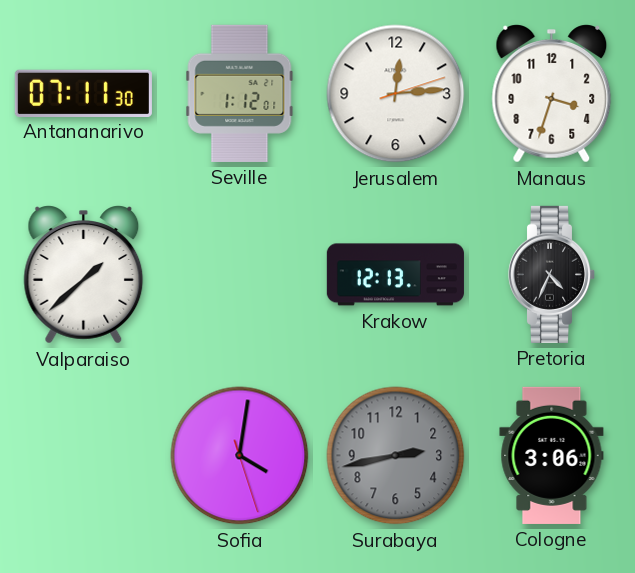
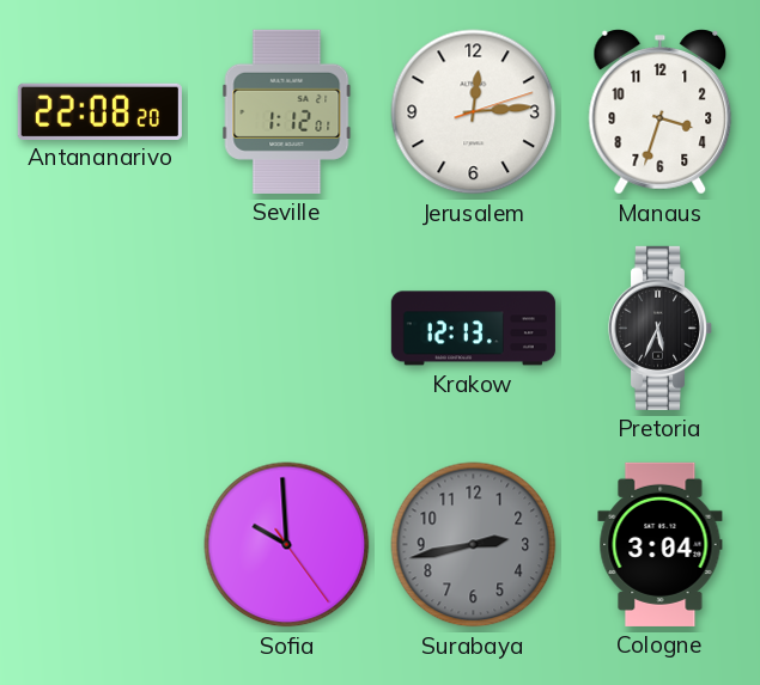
Antananarivo: 07:11 -> 22:08 (99, 111)
Valparaiso: 1:38 -> none (84, 275)
Pretoria: 4:34 -> 5:34 (661, 328)
Sofia: 4:01 -> 9:59 (287, 545)
Cologne: 3:06 -> 3:04 (661, 544)
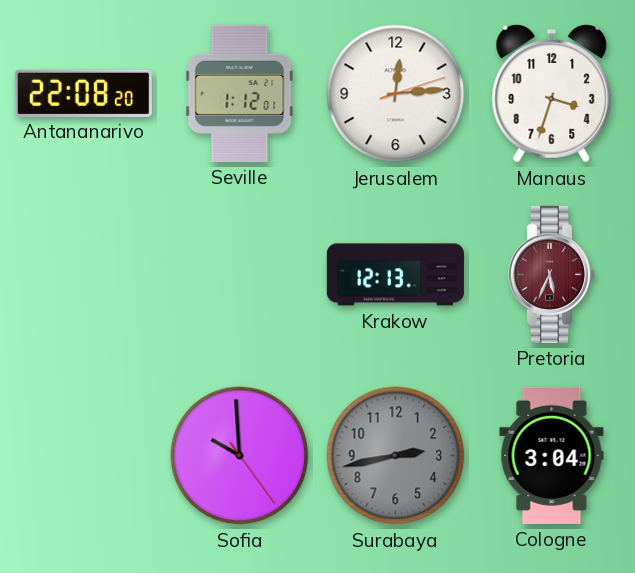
Pretoria dial: black -> burgundy (552, 274)
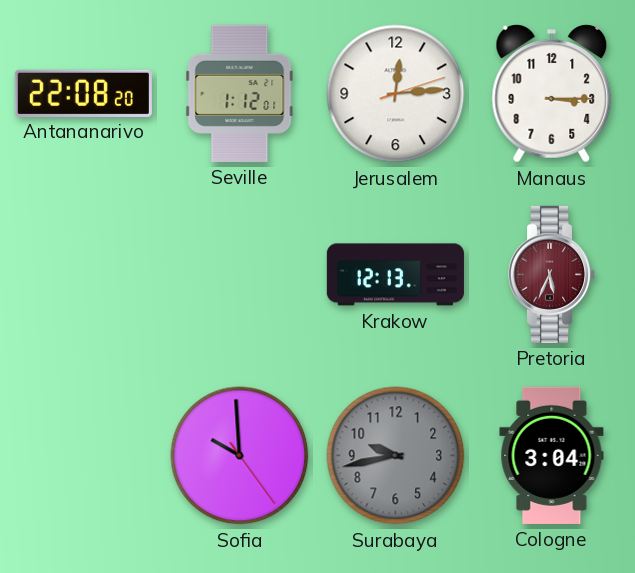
Manaus: 3:33 -> 3:15 (552, 94)
Surabaya: 2:43 -> 9:43 (396, 456)
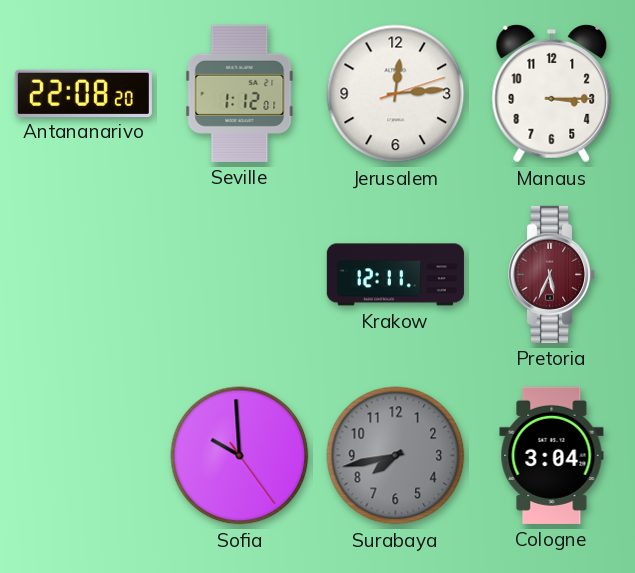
Krakow: 12:13 -> 12:11 (395, 275)
Surabaya: 9:43 -> 7:43 (396, 456)
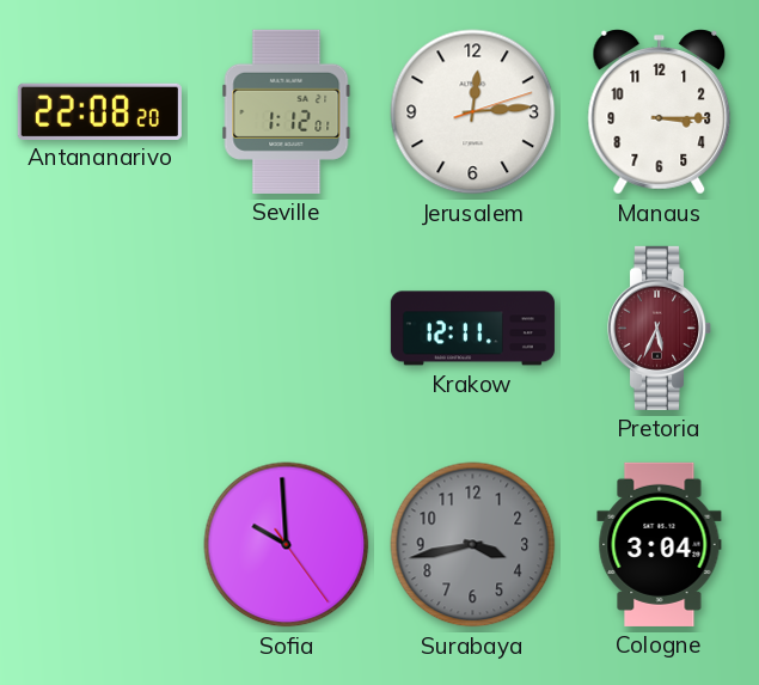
Surabaya: 7:43 -> 3:43 (473, 545)
